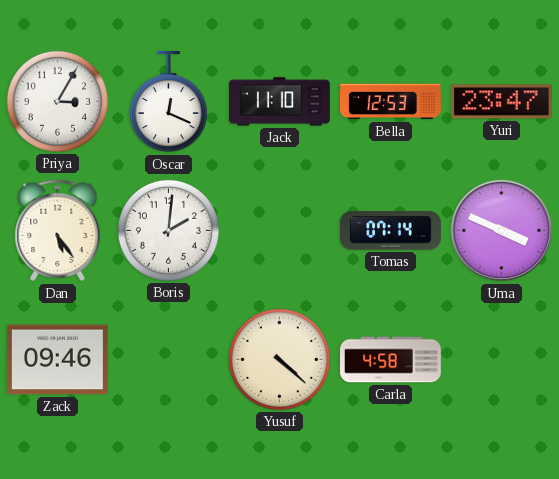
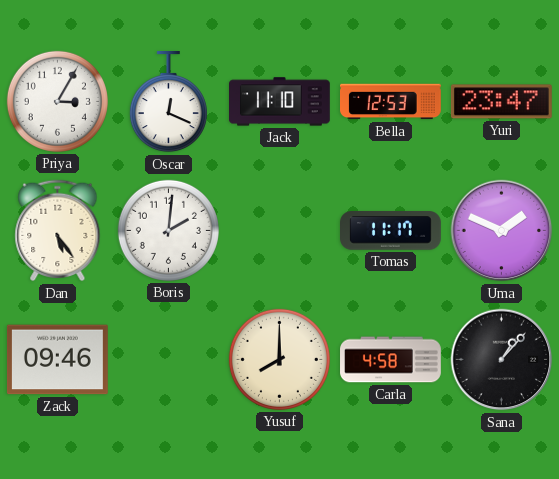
Tomas: 07:14 -> 11:17 (391, 231)
Uma: 3:49 -> 1:49 (502, 231)
Yusuf: 4:22 -> 8:00 (279, 359)
Sana: none -> 1:07 (502, 360)
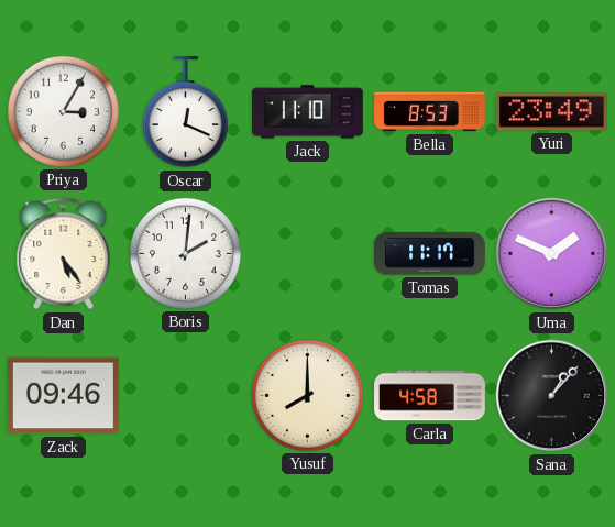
Bella: 12:53 -> 8:53 (430, 112)
Yuri: 23:47 -> 23:49 (551, 112)
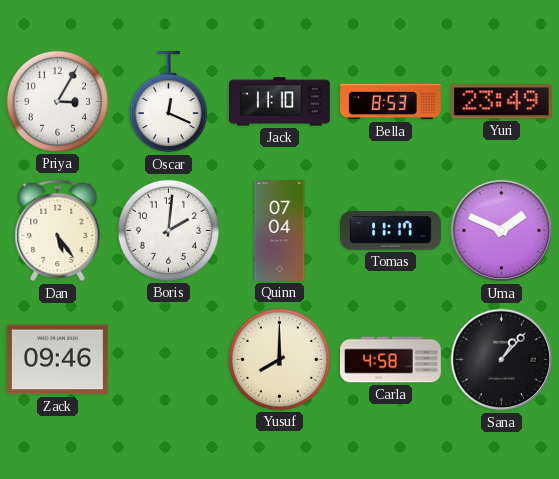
Quinn: none -> 07:04 (280, 231)
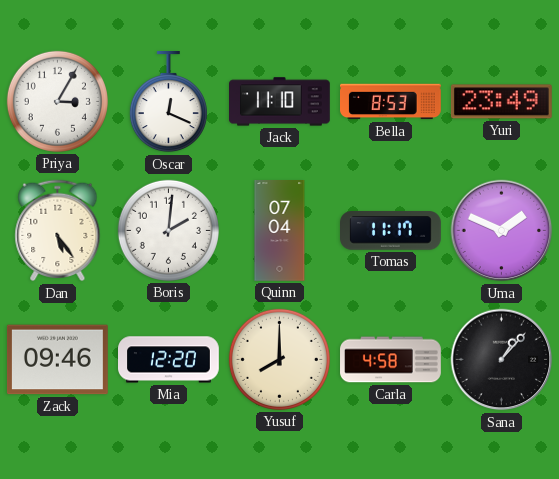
Mia: none -> 12:20 (169, 360)
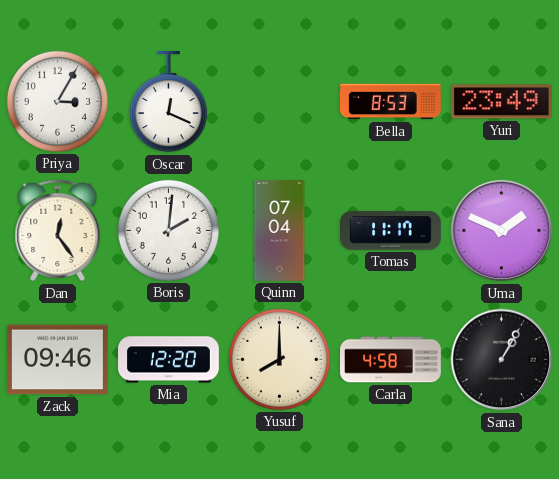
Jack: 11:10 -> none (280, 102)
Dan: 5:24 -> 12:24 (58, 231)
Sana: 1:07 -> 1:05 (502, 360)
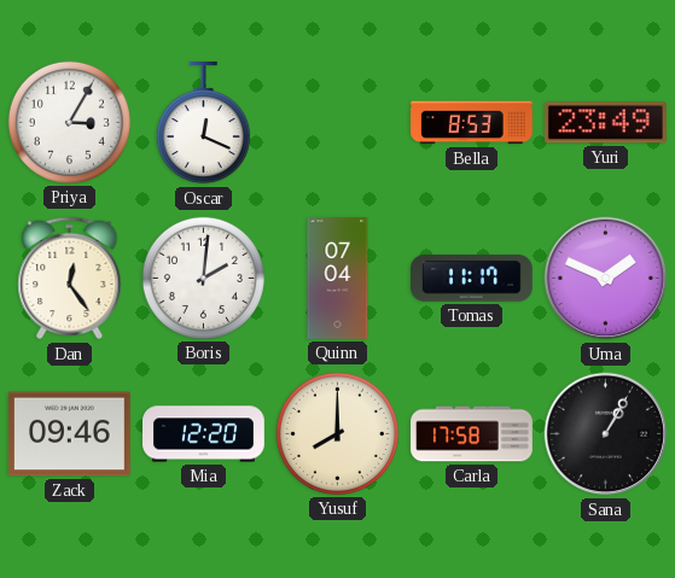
Carla: 4:58 -> 17:58 (472, 434)
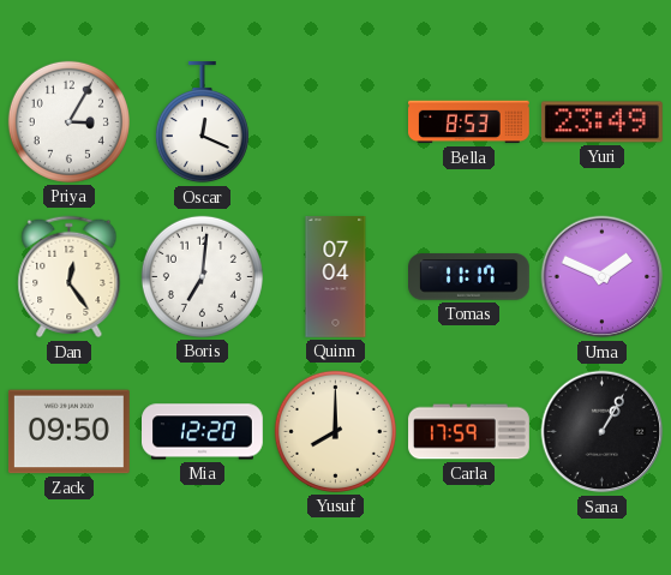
Boris: 2:01 -> 7:01 (202, 276)
Zack: 09:46 -> 09:50 (68, 432)
Carla: 17:58 -> 17:59 (469, 432)
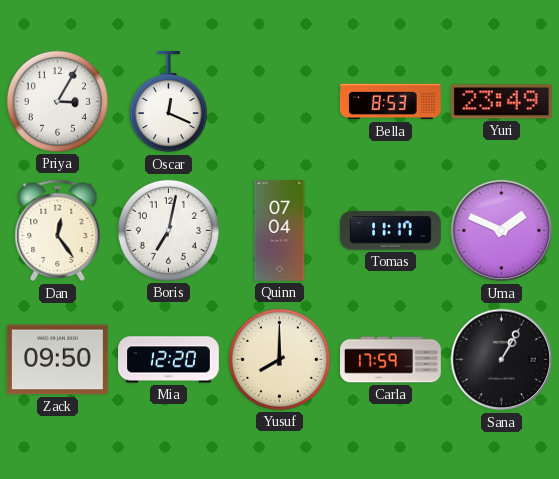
Boris: 7:01 -> 7:02 (168, 230)
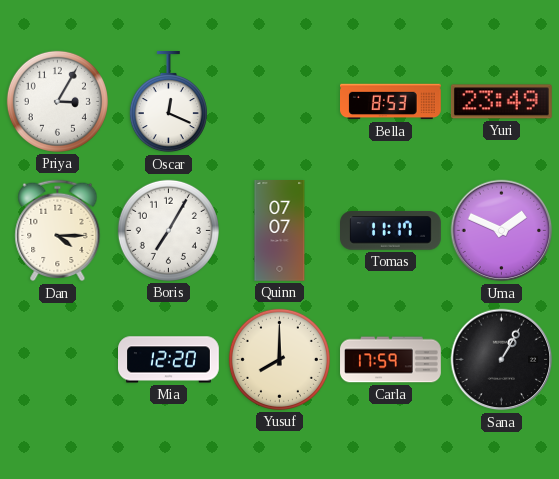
Dan: 12:24 -> 4:15 (58, 231)
Boris: 7:02 -> 7:05 (168, 230)
Quinn: 07:04 -> 07:07 (280, 231)
Zack: 09:50 -> none (57, 360)
